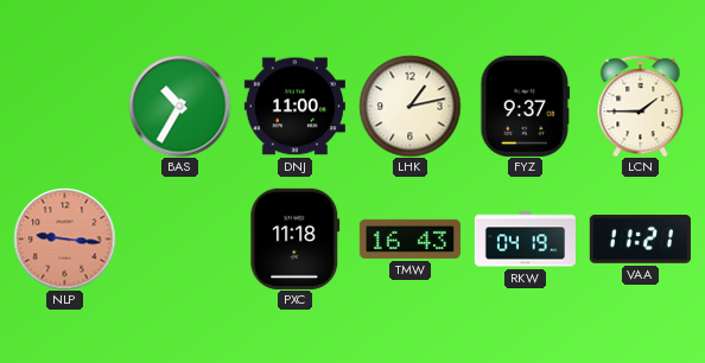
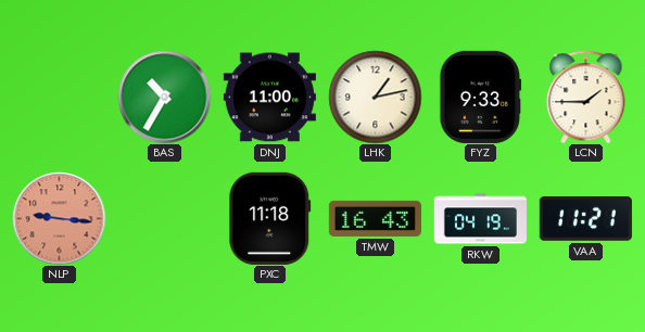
FYZ: 9:37 -> 9:33 (481, 97)
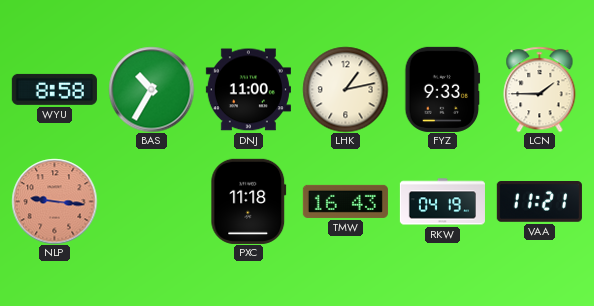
WYU: none -> 8:58 (54, 89)
